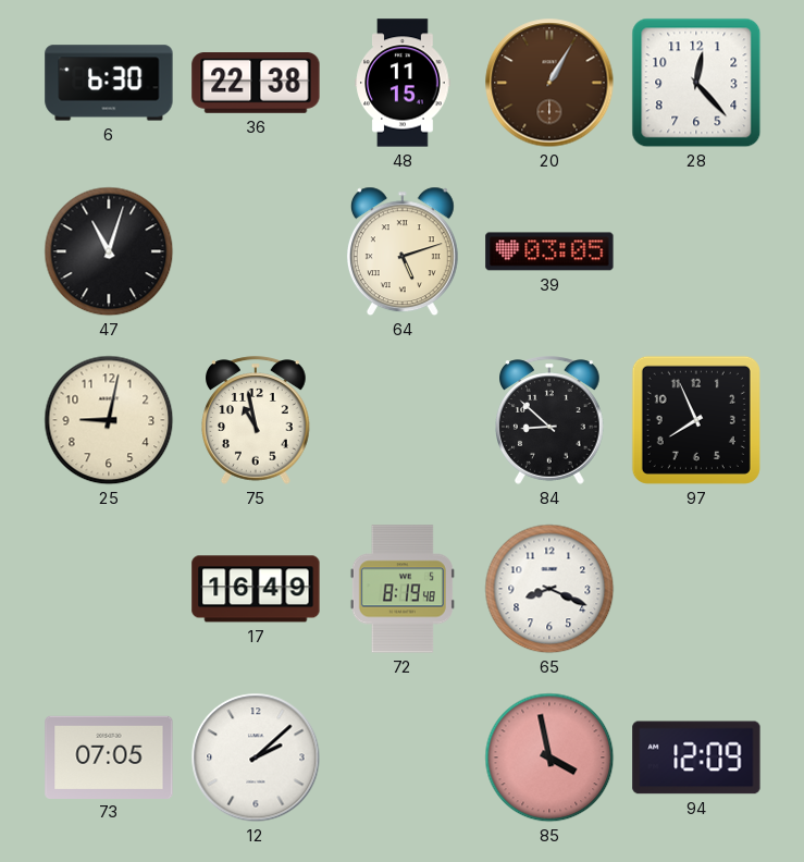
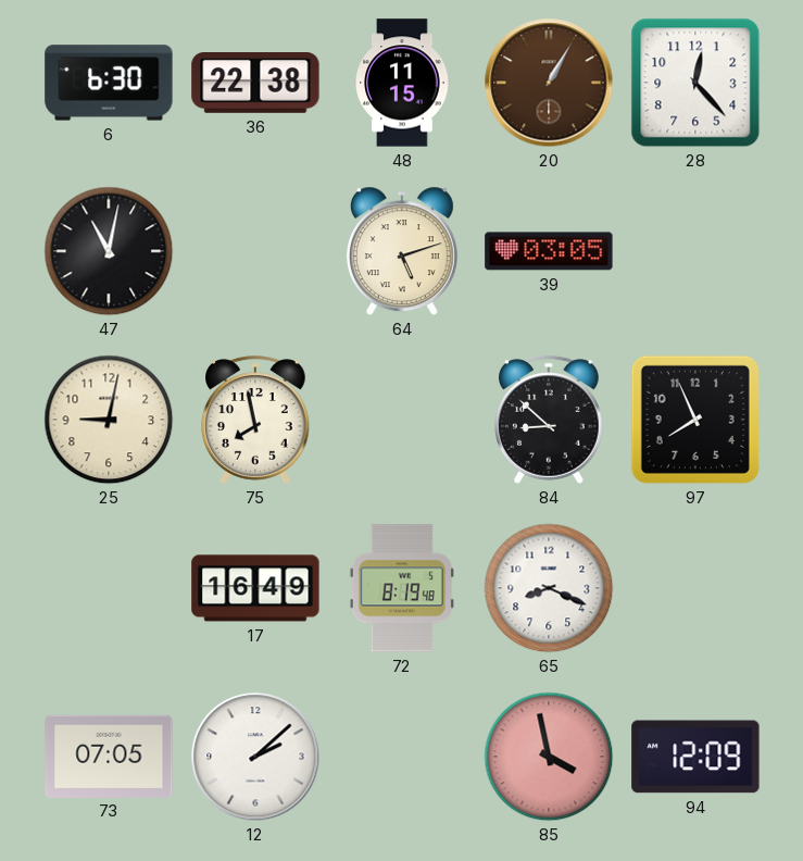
47: 11:03 -> 11:02 (109, 251)
75: 10:58 -> 7:58 (256, 420)
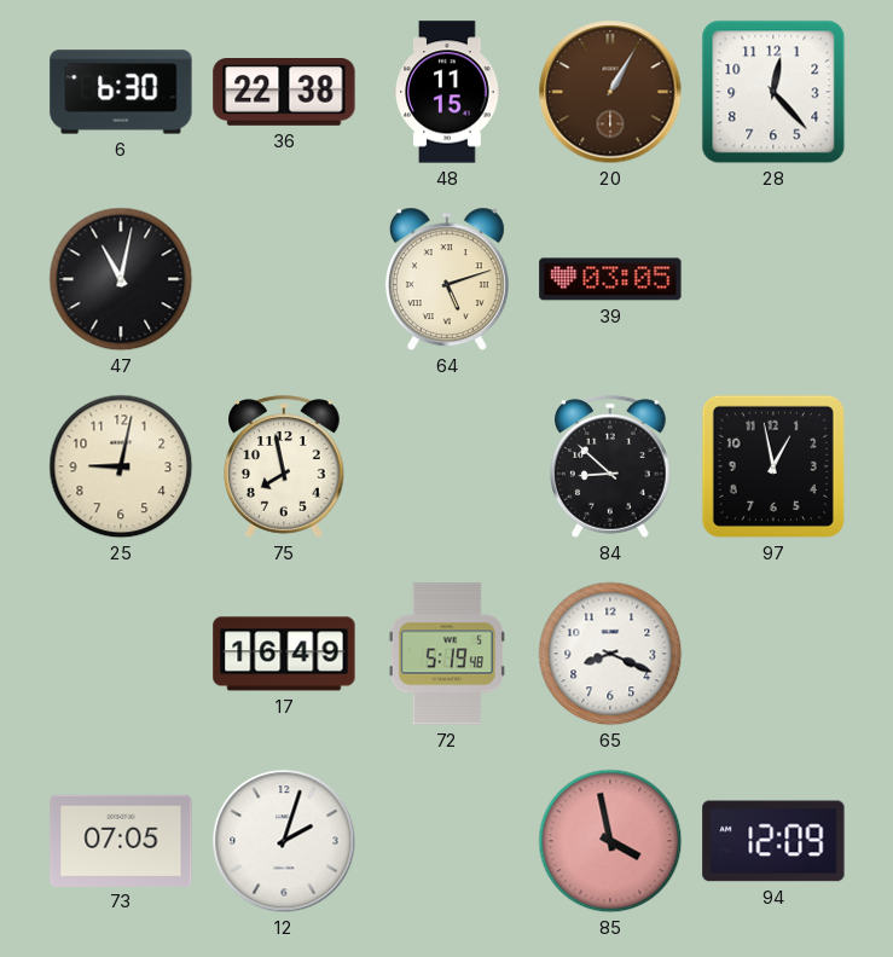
97: 7:56 -> 12:58 (773, 466)
72: 8:19 -> 5:19 (447, 654)
12: 2:08 -> 2:03 (284, 841)
